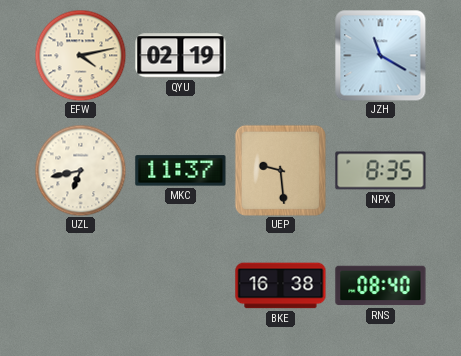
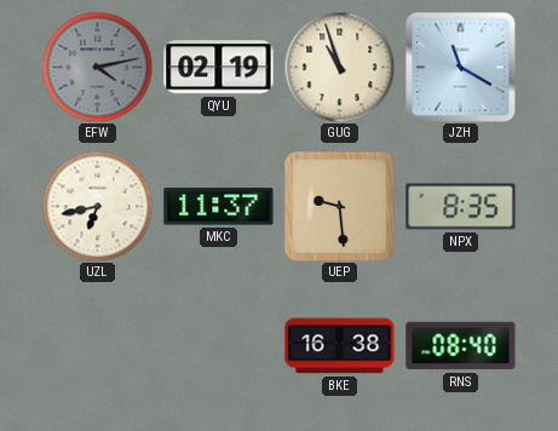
EFW dial: cream -> grey (97, 67)
GUG: none -> 10:57 (339, 67)
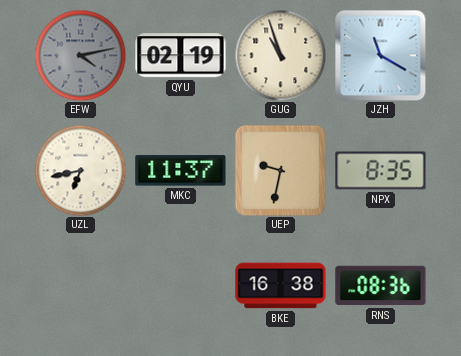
UEP: 9:29 -> 9:32 (280, 170)
RNS: 08:40 -> 08:36 (381, 286)
